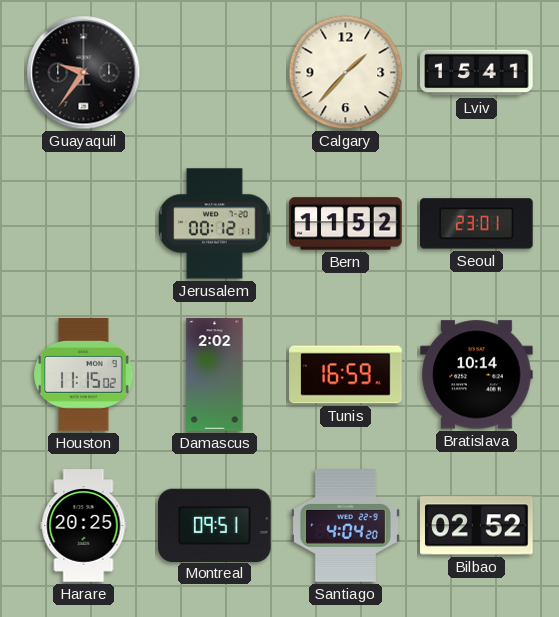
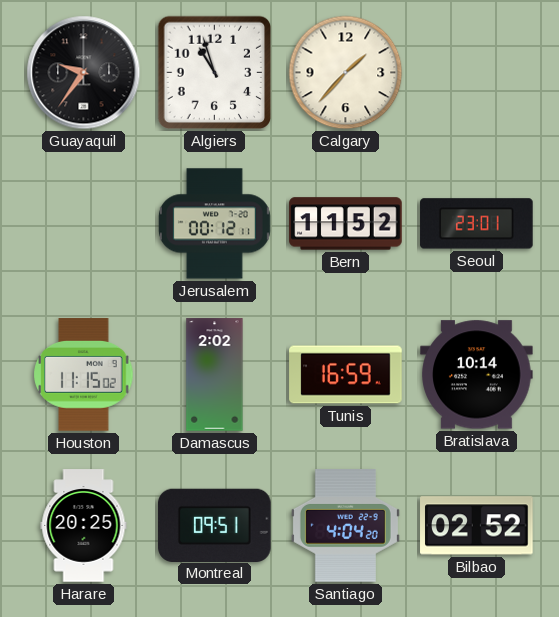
Algiers: none -> 10:57 (215, 73)
Lviv: 15:41 -> none (477, 73)
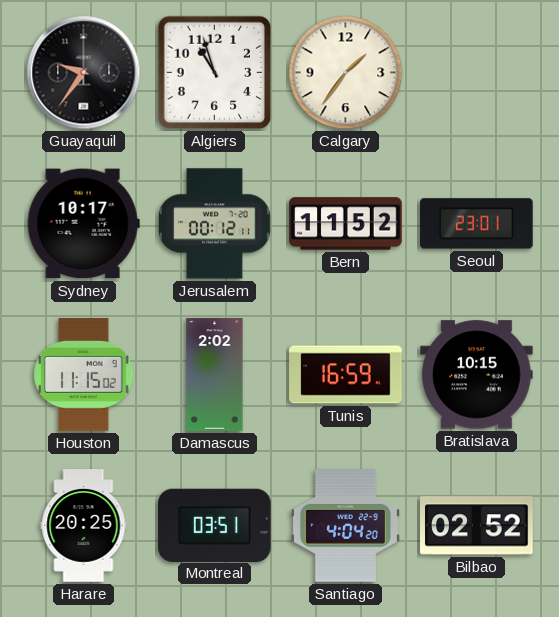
Calgary: 1:37 -> 1:36 (346, 73)
Sydney: none -> 10:17 (83, 224)
Bratislava: 10:14 -> 10:15 (477, 375)
Montreal: 09:51 -> 03:51 (215, 525)
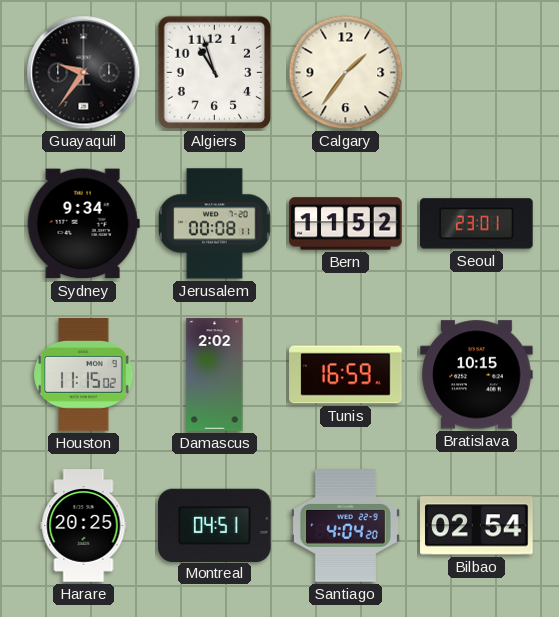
Sydney: 10:17 -> 9:34 (83, 224)
Jerusalem: 00:12 -> 00:08 (214, 224)
Montreal: 03:51 -> 04:51 (215, 525)
Bilbao: 02:52 -> 02:54 (477, 526)
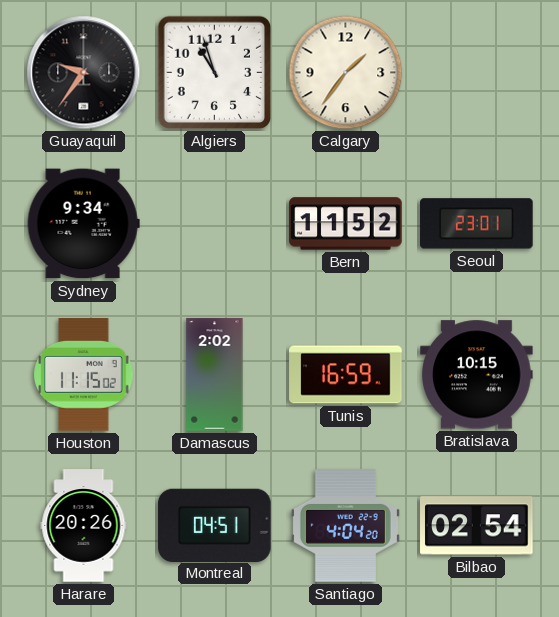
Jerusalem: 00:08 -> none (214, 224)
Harare: 20:25 -> 20:26 (84, 526)
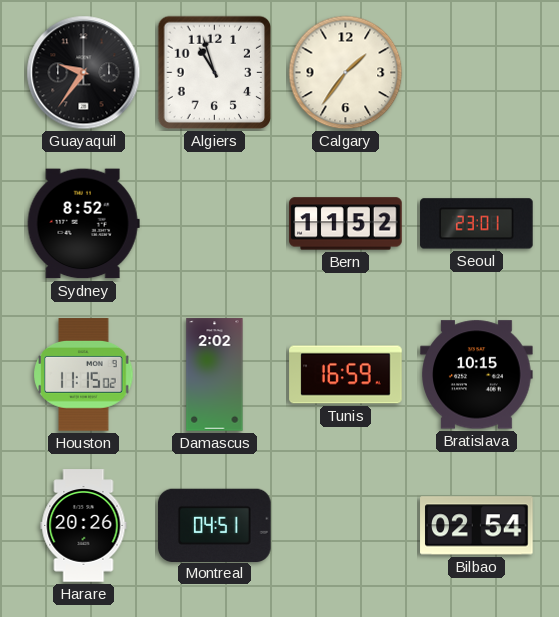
Sydney: 9:34 -> 8:52 (83, 224)
Santiago: 4:04 -> none (345, 526)
